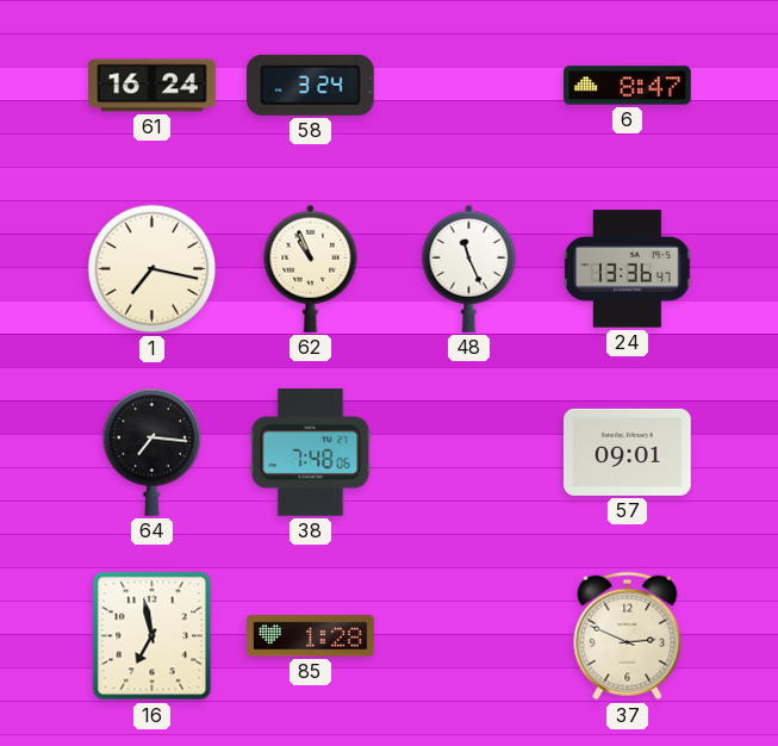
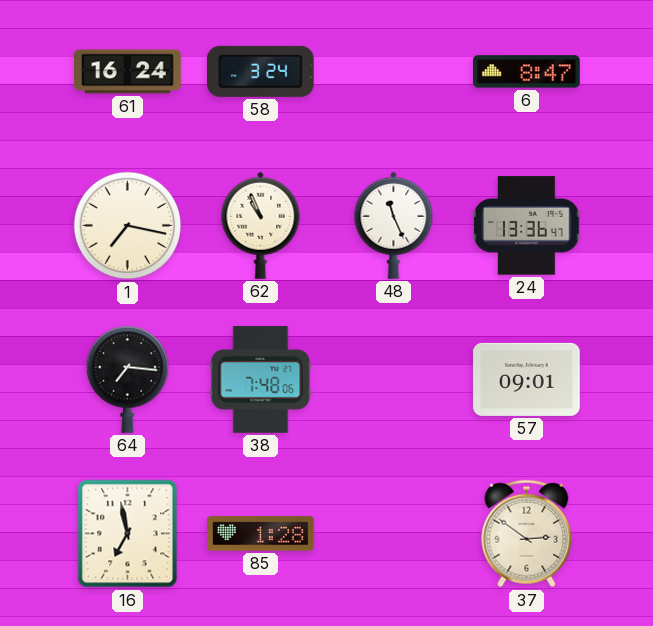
37: 2:49 -> 2:51 (527, 534)
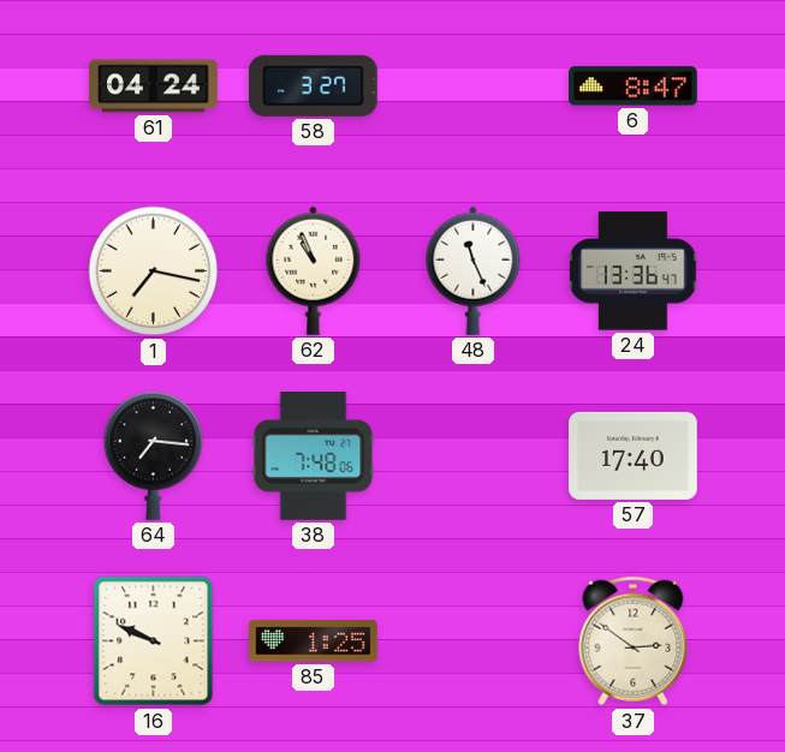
61: 16:24 -> 04:24 (154, 86)
58: 3:24 -> 3:27 (313, 85)
57: 09:01 -> 17:40 (634, 455)
16: 6:58 -> 9:49 (154, 641)
85: 1:28 -> 1:25 (314, 641)
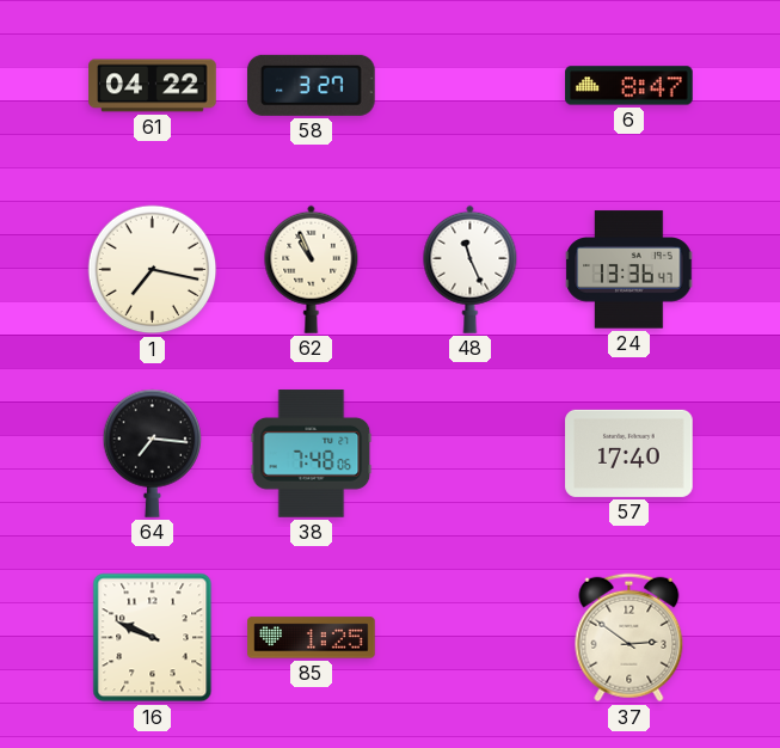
61: 04:24 -> 04:22 (153, 86)
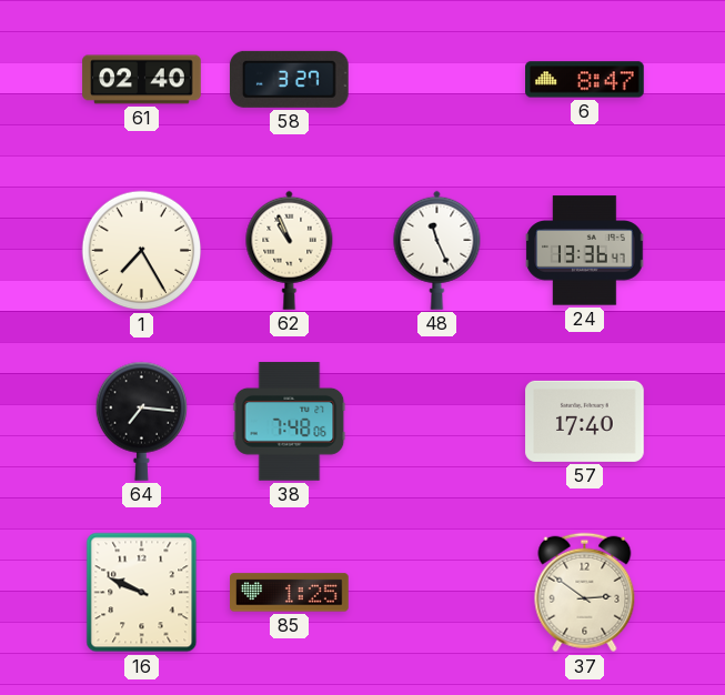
61: 04:22 -> 02:40 (142, 80)
1: 7:17 -> 7:25 (142, 251)
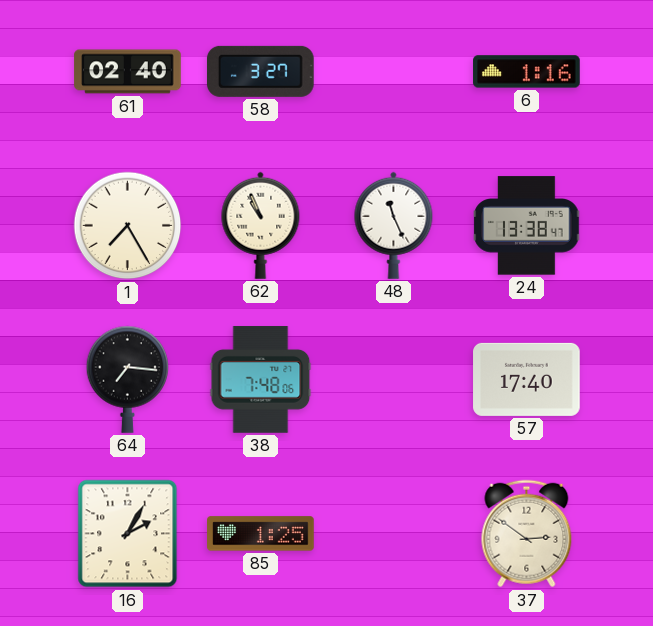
6: 8:47 -> 1:16 (527, 72)
24: 13:36 -> 13:38 (527, 226)
16: 9:49 -> 2:05 (128, 534)
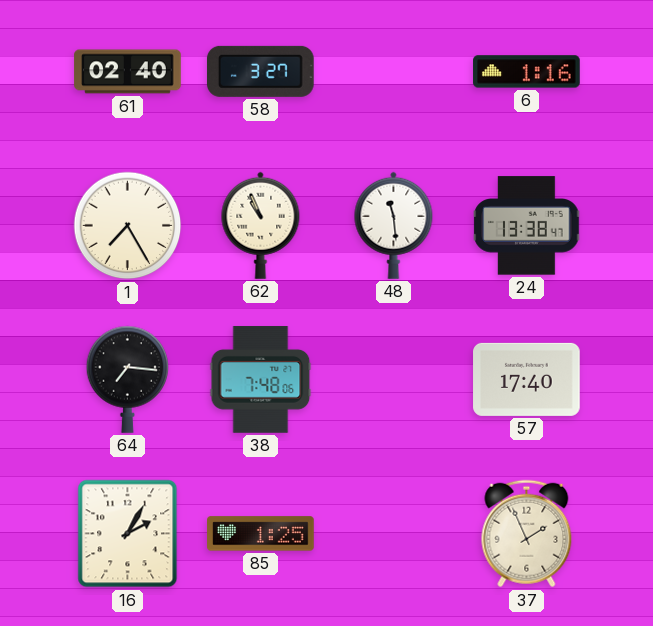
48: 11:26 -> 11:29 (394, 225)
37: 2:51 -> 1:56 (527, 534)
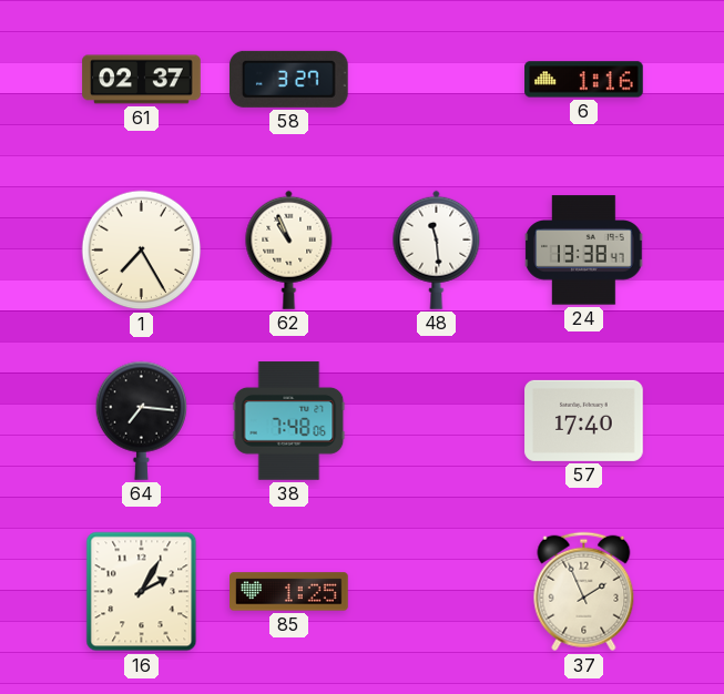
61: 02:40 -> 02:37 (142, 80)
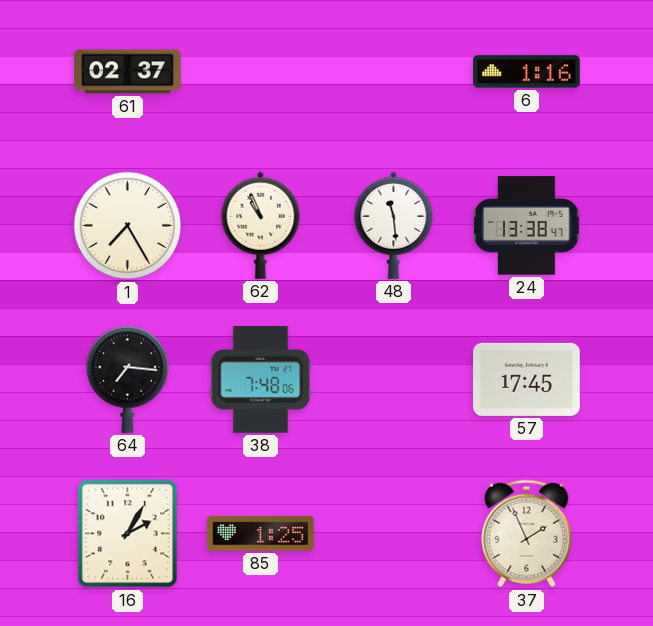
58: 3:27 -> none (288, 79)
57: 17:40 -> 17:45 (527, 379)
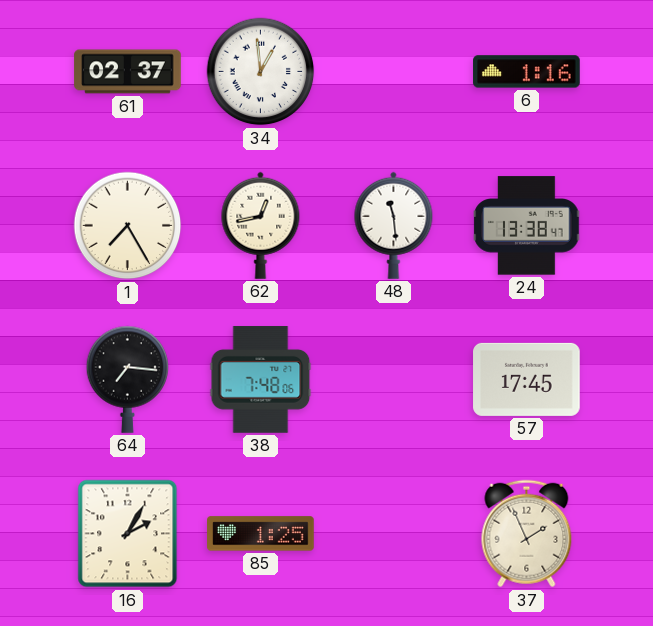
34: none -> 12:59 (261, 72)
62: 10:56 -> 12:43 (261, 225)
